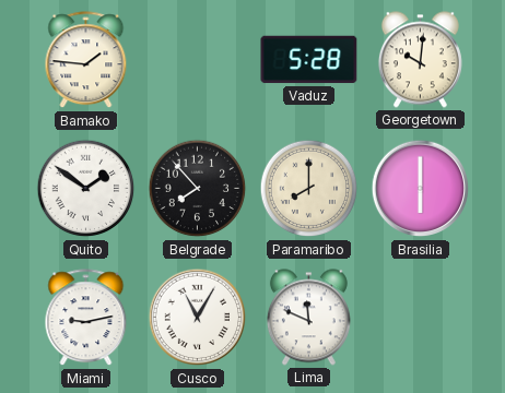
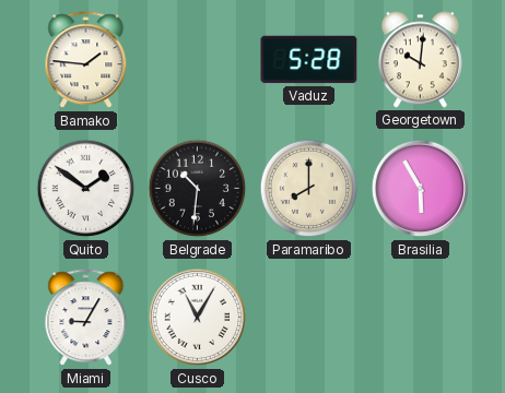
Belgrade: 7:53 -> 10:31 (198, 189)
Brasilia: 6:00 -> 5:55 (421, 189)
Miami: 9:13 -> 9:05 (86, 318)
Lima: 11:49 -> none (308, 318)
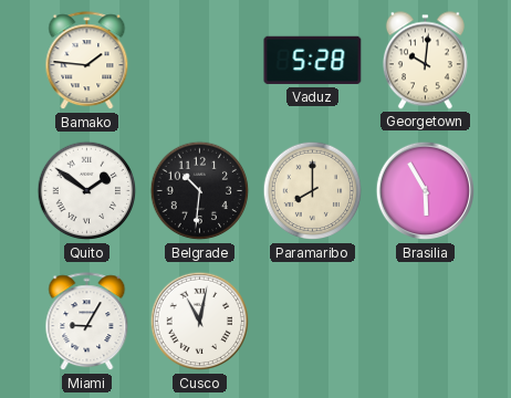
Cusco: 11:05 -> 11:02 (200, 322)
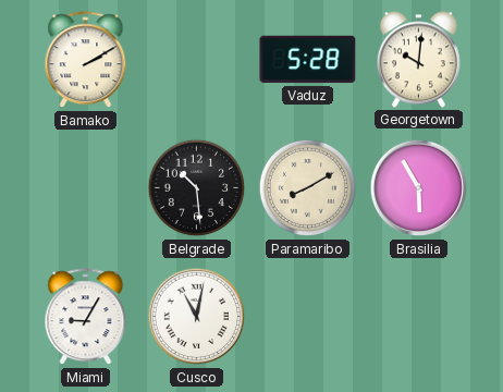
Bamako: 1:46 -> 2:10 (86, 60)
Quito: 1:51 -> none (87, 191)
Belgrade: 10:31 -> 10:29 (197, 188)
Paramaribo: 8:00 -> 8:10 (308, 188)
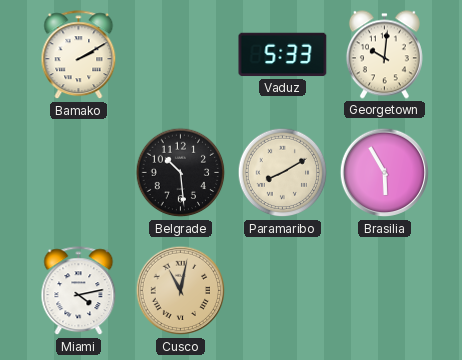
Vaduz: 5:28 -> 5:33 (283, 55)
Miami: 9:05 -> 4:13 (79, 291)
Cusco dial: white -> champagne (181, 291)
